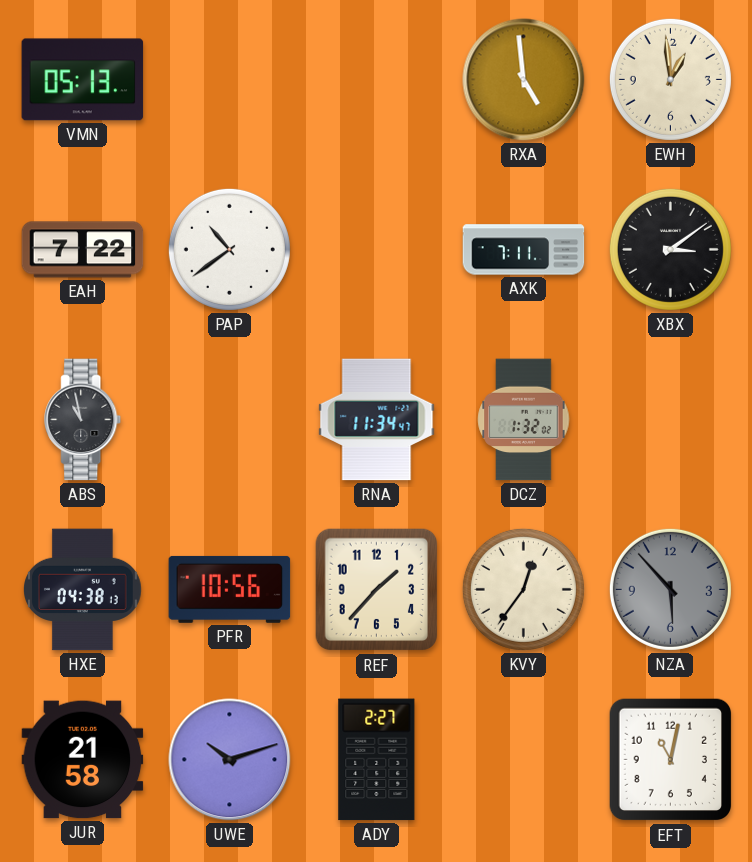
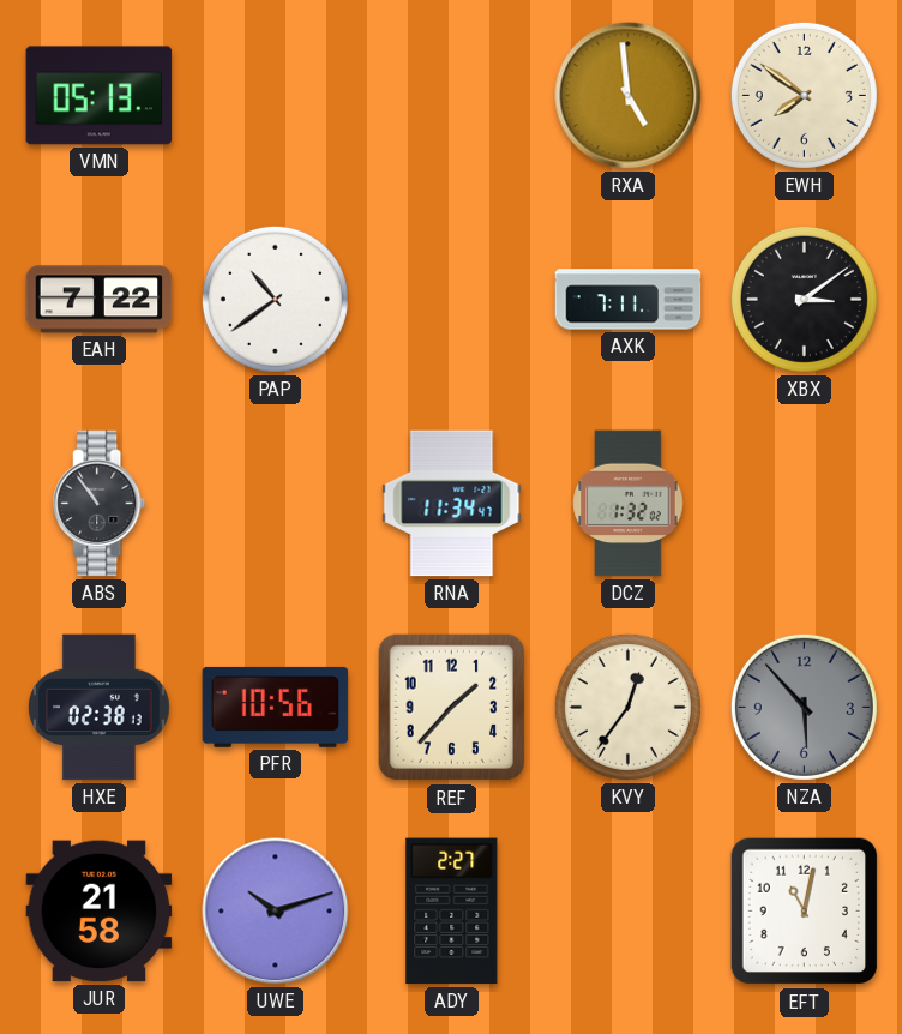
EWH: 12:59 -> 7:51 (804, 95)
ABS: 10:58 -> 10:54 (100, 504)
HXE: 04:38 -> 02:38 (100, 708)
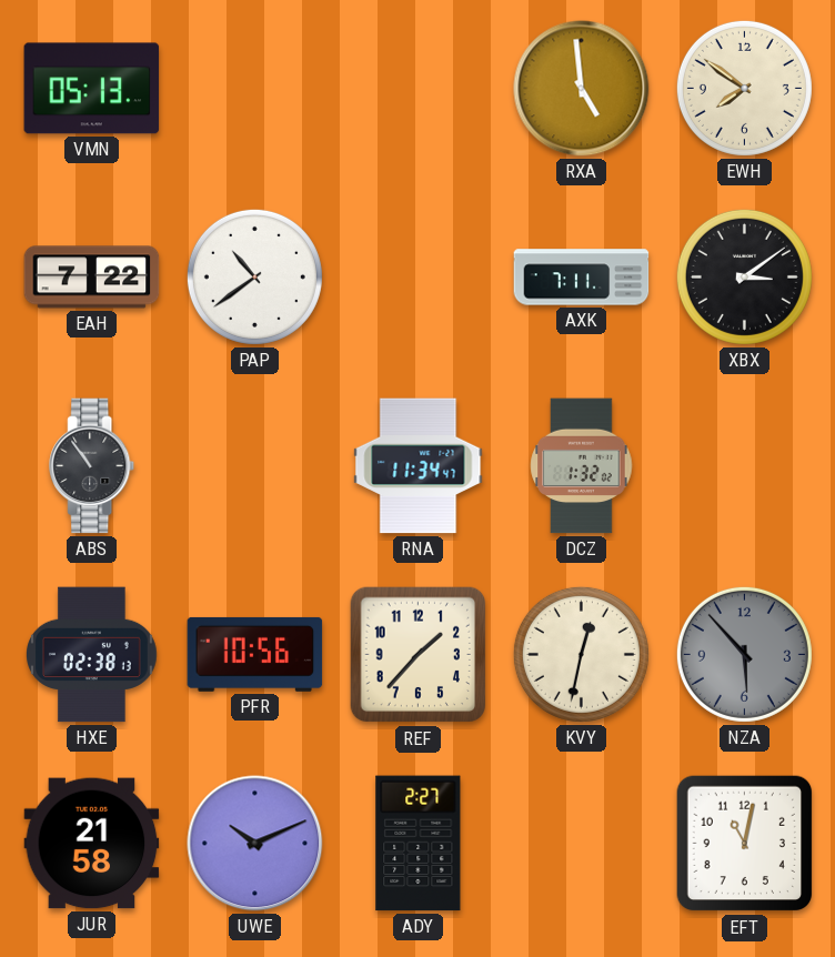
KVY: 12:36 -> 12:32 (581, 654)
UWE: 10:12 -> 10:11 (255, 844)
